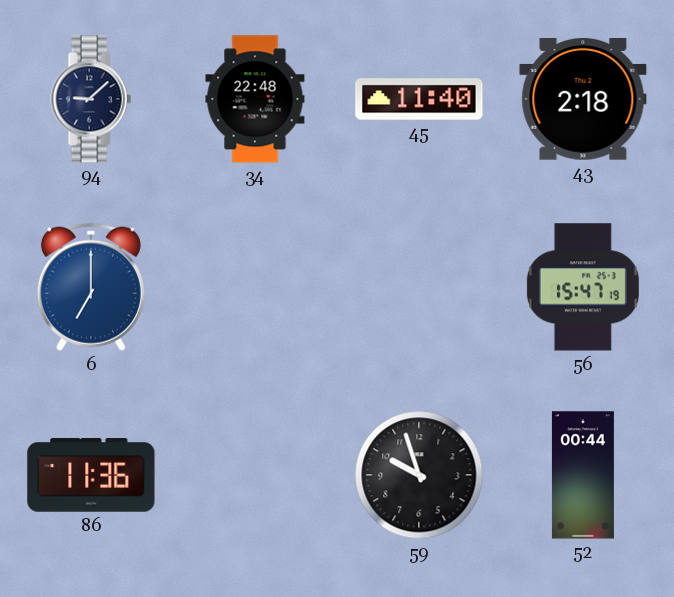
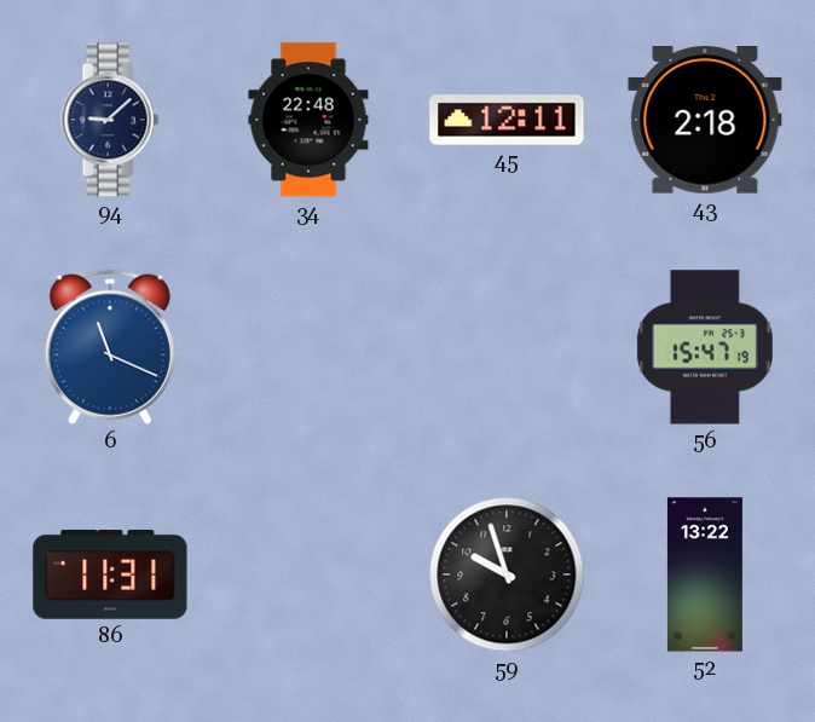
45: 11:40 -> 12:11 (507, 120)
6: 7:00 -> 11:19 (110, 347)
86: 11:36 -> 11:31 (110, 574)
52: 00:44 -> 13:22 (705, 574)
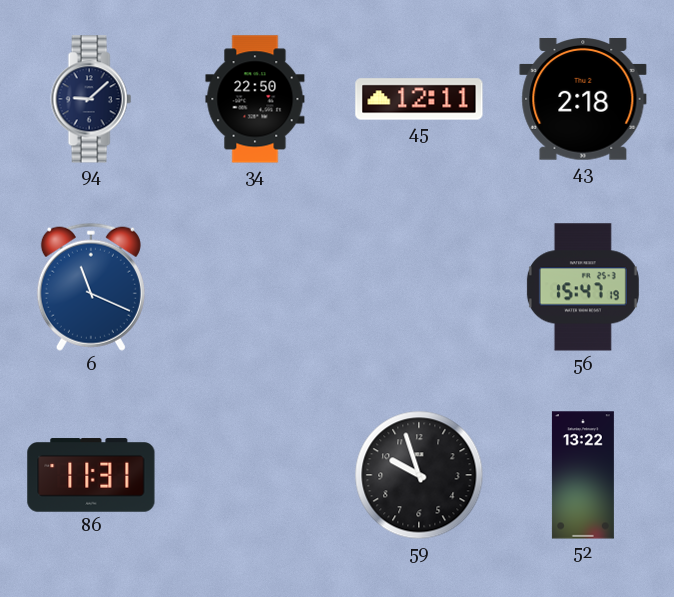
34: 22:48 -> 22:50 (255, 99)
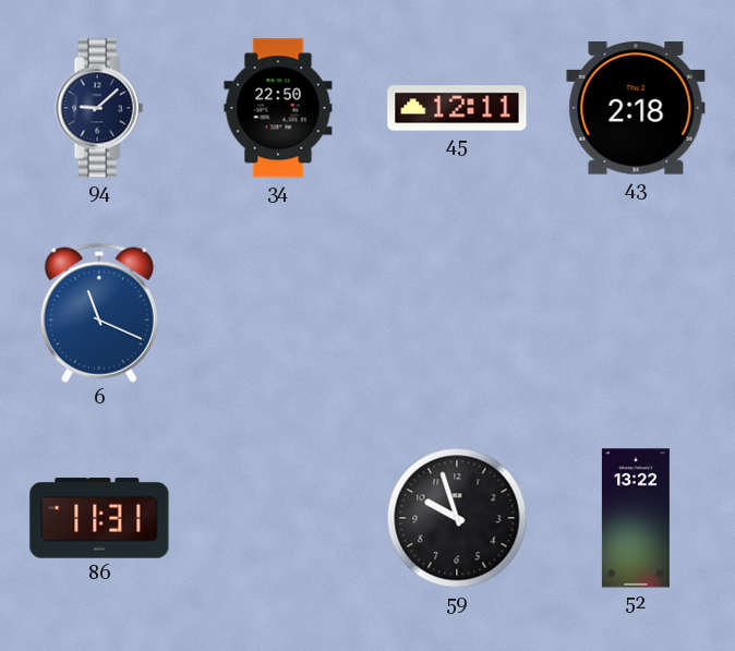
56: 15:47 -> none (583, 287)
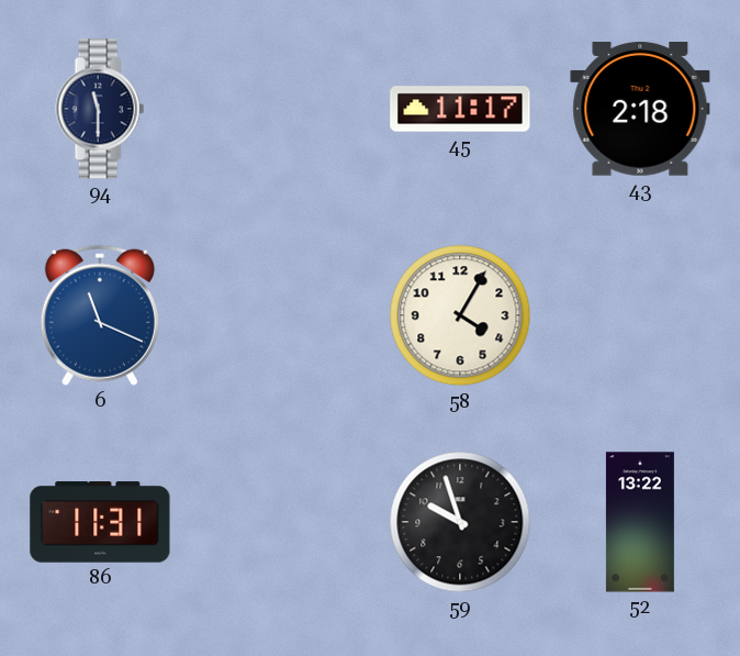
94: 9:08 -> 11:30 (100, 109)
34: 22:50 -> none (278, 108)
45: 12:11 -> 11:17 (460, 109)
58: none -> 4:05 (460, 315)
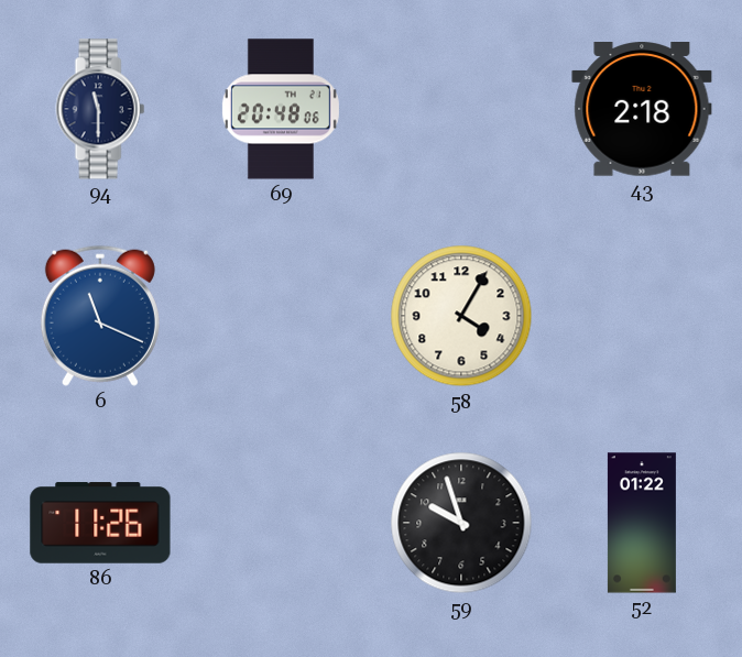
69: none -> 20:48 (281, 109)
45: 11:17 -> none (460, 109)
86: 11:31 -> 11:26 (100, 523)
52: 13:22 -> 01:22 (642, 523)
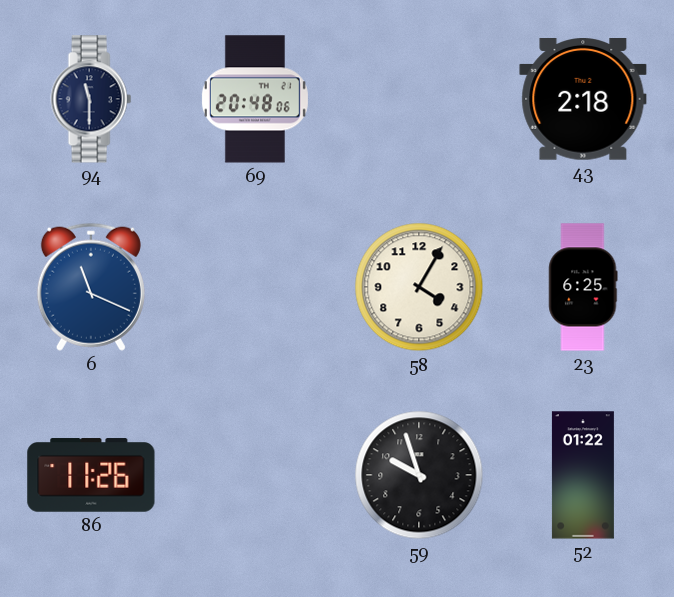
23: none -> 6:25 (583, 287)
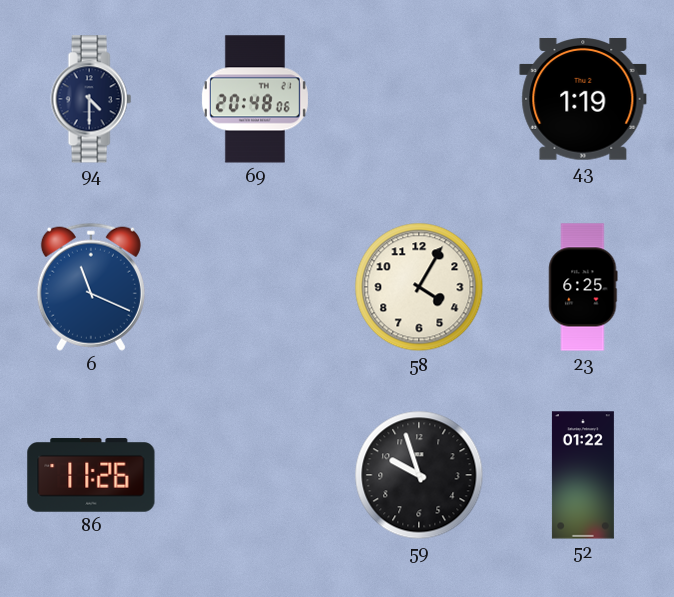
94: 11:30 -> 4:30 (91, 99)
43: 2:18 -> 1:19 (583, 100)
